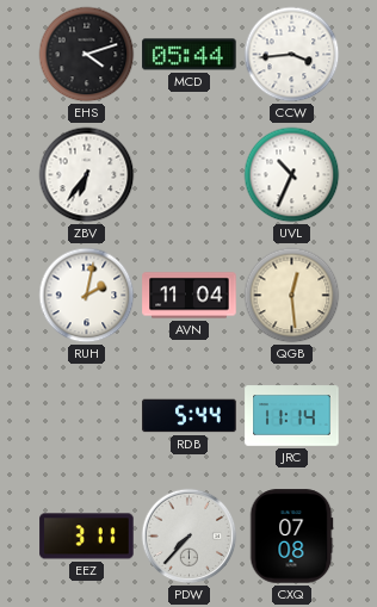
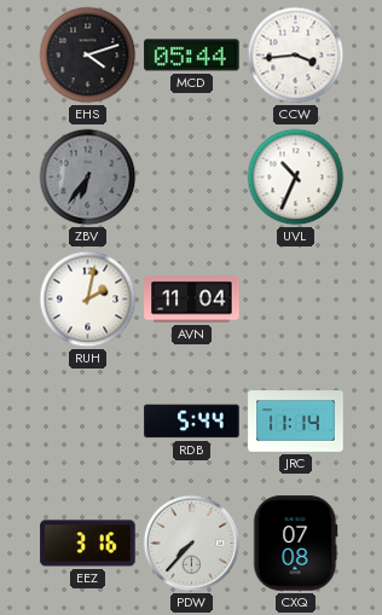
ZBV dial: white -> grey (88, 178)
QGB: 12:29 -> none (292, 296)
EEZ: 3:11 -> 3:16 (88, 544)
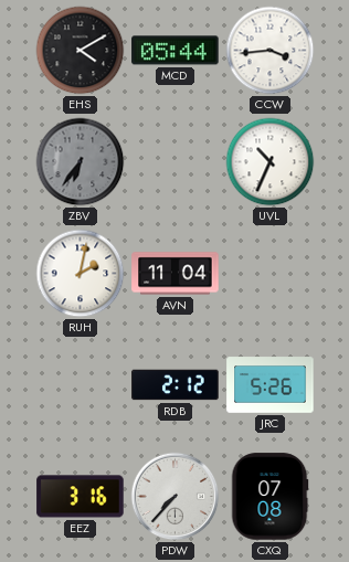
EHS: 4:12 -> 4:10 (81, 51)
RDB: 5:44 -> 2:12 (176, 385)
JRC: 11:14 -> 5:26 (271, 385)
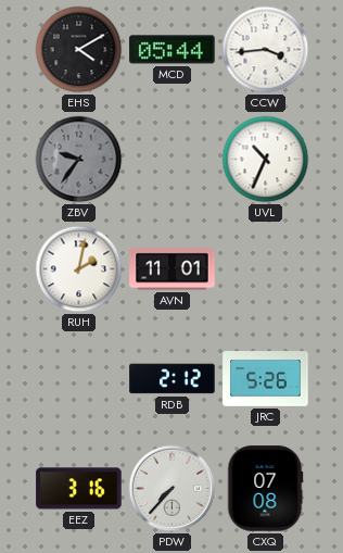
ZBV: 6:36 -> 9:36 (79, 160)
AVN: 11:04 -> 11:01 (173, 269)
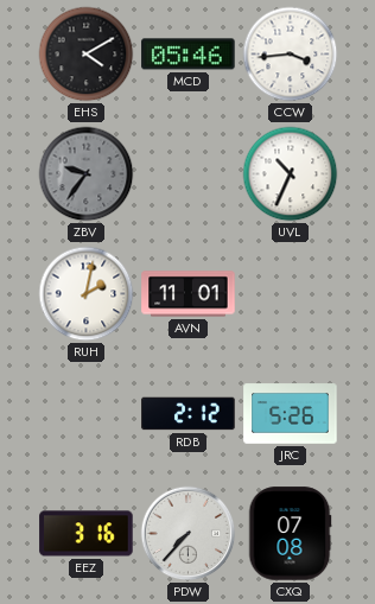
MCD: 05:44 -> 05:46 (189, 55)
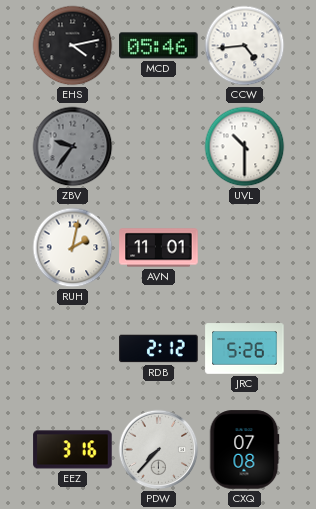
EHS: 4:10 -> 4:13 (73, 46)
CCW: 3:44 -> 4:44 (245, 46)
UVL: 10:34 -> 10:30 (245, 147)
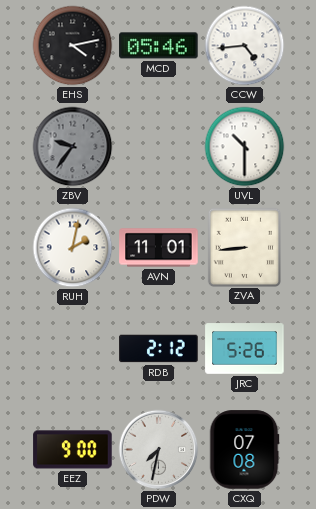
ZVA: none -> 8:44 (244, 247)
EEZ: 3:16 -> 9:00 (73, 450)
PDW: 7:37 -> 7:32 (159, 450)
